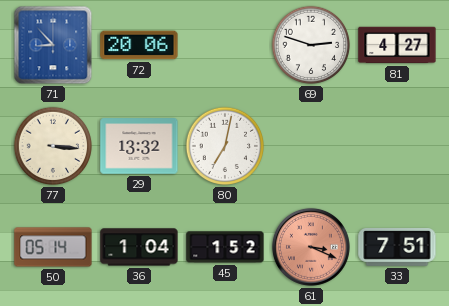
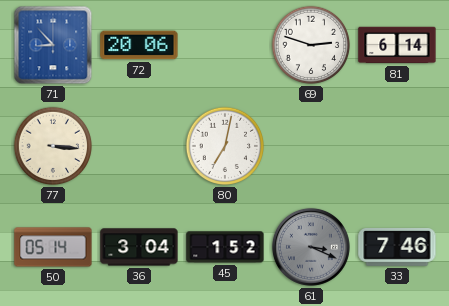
81: 4:27 -> 6:14 (397, 45)
29: 13:32 -> none (139, 146)
36: 1:04 -> 3:04 (139, 247)
61 dial: salmon -> grey (311, 247)
33: 7:51 -> 7:46 (397, 248)
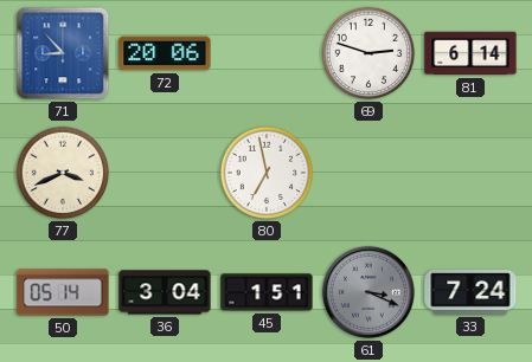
77: 3:16 -> 3:41 (63, 173)
80: 7:02 -> 6:58 (267, 173)
45: 1:52 -> 1:51 (267, 292)
33: 7:46 -> 7:24 (470, 293)
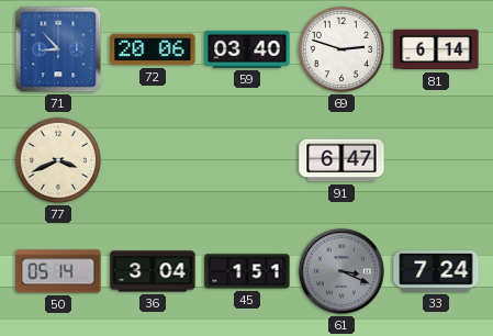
59: none -> 03:40 (247, 49)
80: 6:58 -> none (267, 173)
91: none -> 6:47 (341, 160)
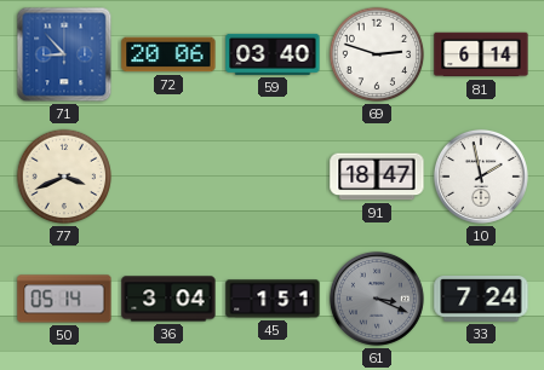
91: 6:47 -> 18:47 (377, 177)
10: none -> 1:58 (481, 177)
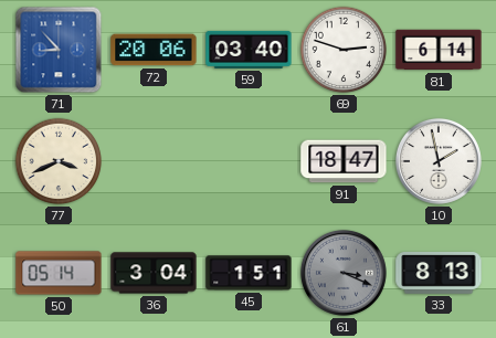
33: 7:24 -> 8:13 (439, 274)
